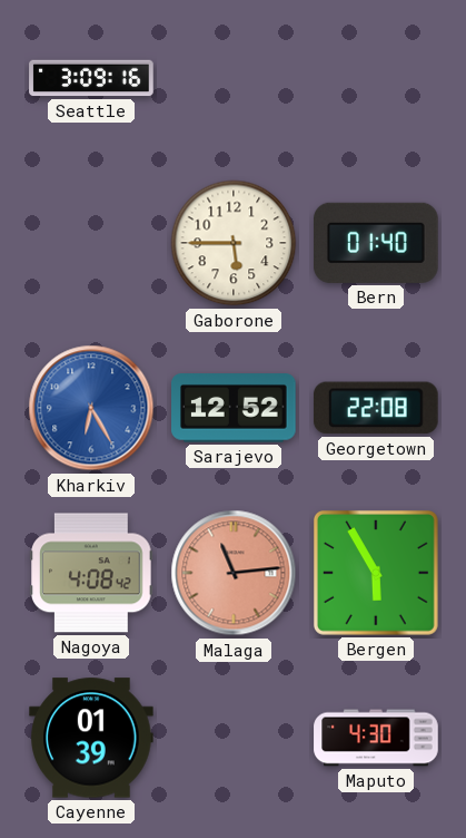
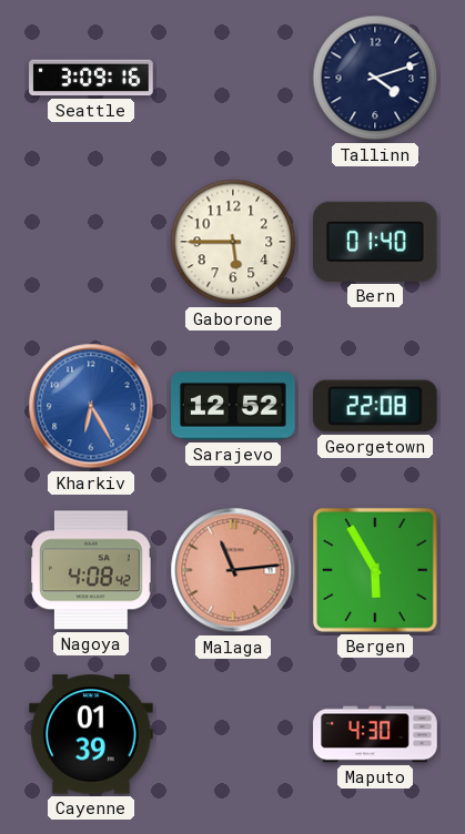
Tallinn: none -> 4:12 (375, 78)
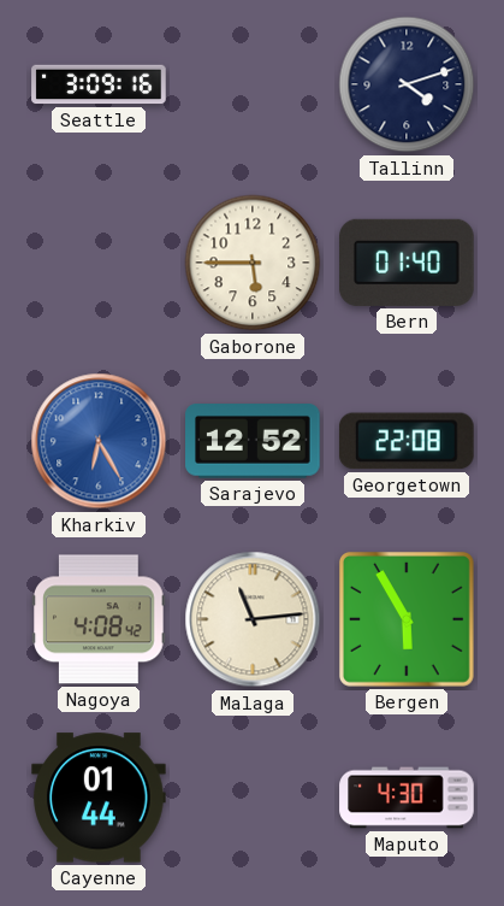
Malaga dial: salmon -> cream (253, 619)
Cayenne: 01:39 -> 01:44 (99, 798)
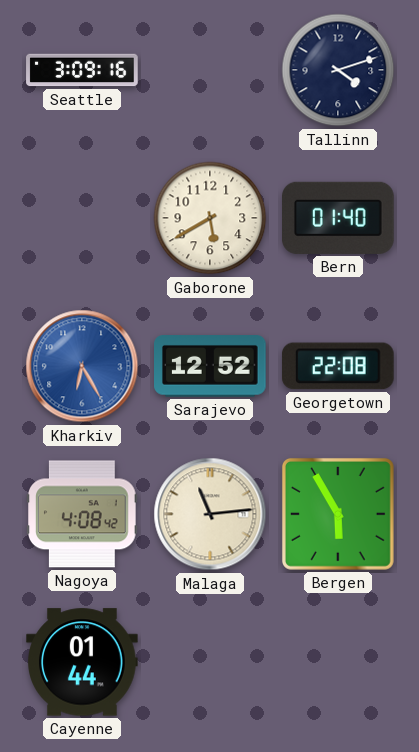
Gaborone: 5:45 -> 5:40 (210, 218)
Maputo: 4:30 -> none (407, 798)
